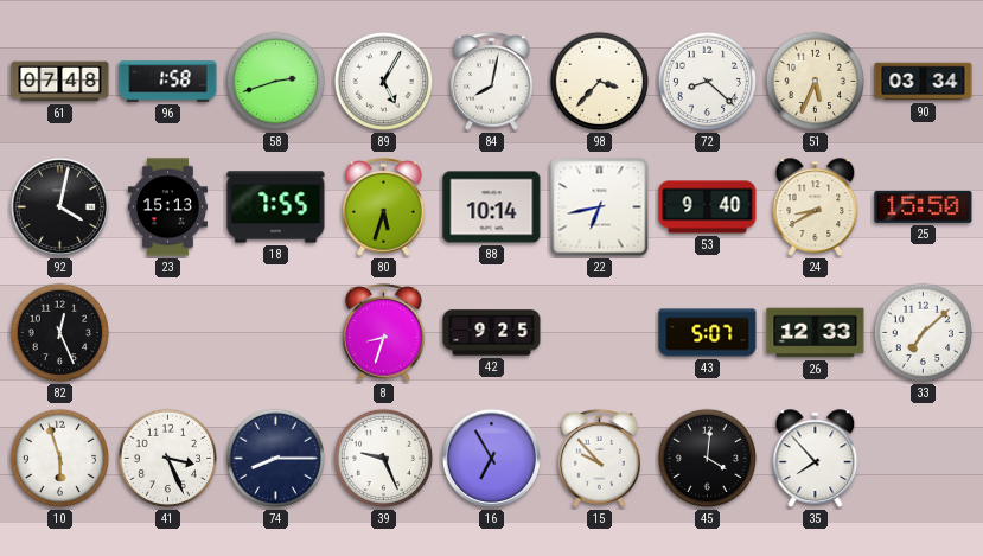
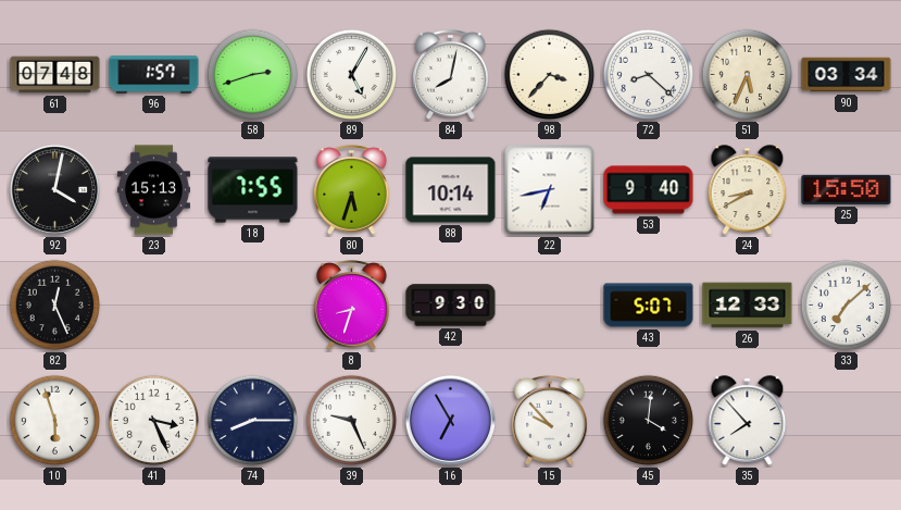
96: 1:58 -> 1:57 (154, 75)
42: 9:25 -> 9:30 (451, 306)
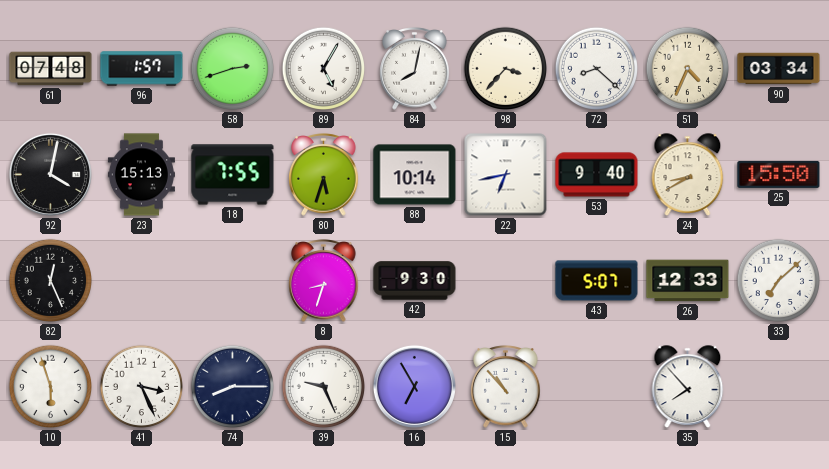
51: 5:34 -> 4:34 (688, 69)
15: 9:53 -> 10:53 (506, 387)
45: 4:01 -> none (649, 421)
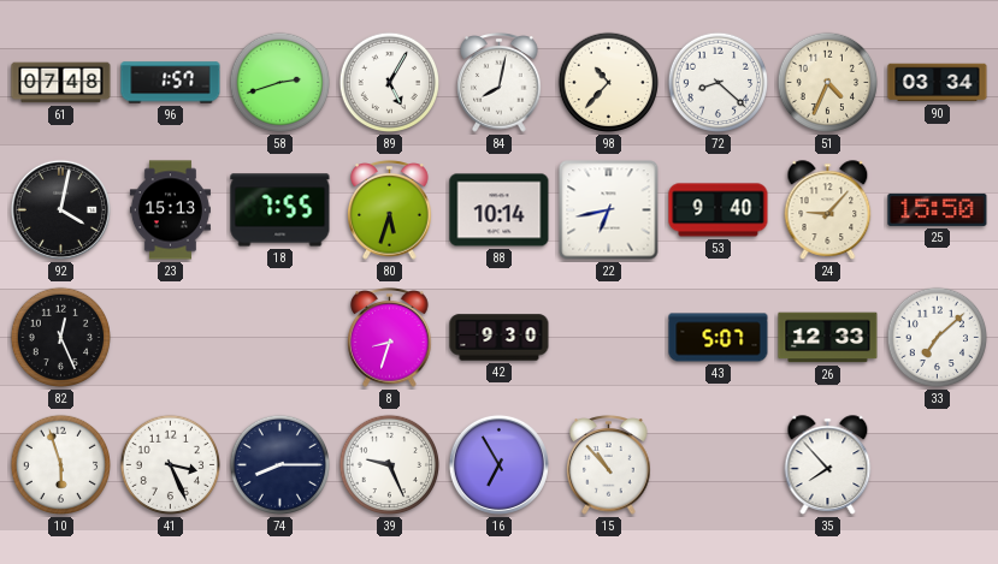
98: 3:37 -> 10:37 (609, 83)
24: 8:40 -> 9:07 (828, 210)
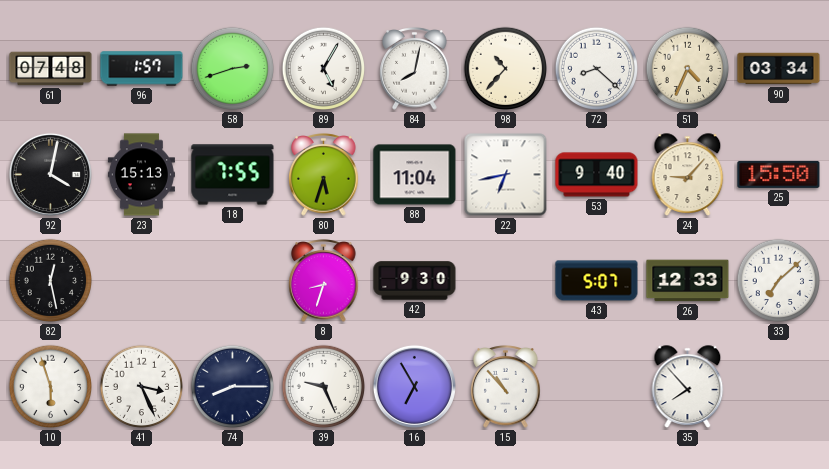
88: 10:14 -> 11:04 (415, 175)
82: 12:26 -> 12:28 (51, 281)
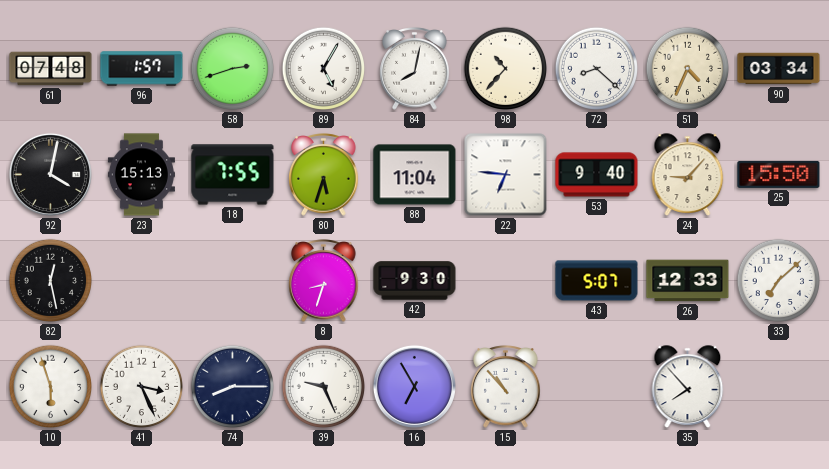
22: 6:43 -> 6:46 (506, 175)
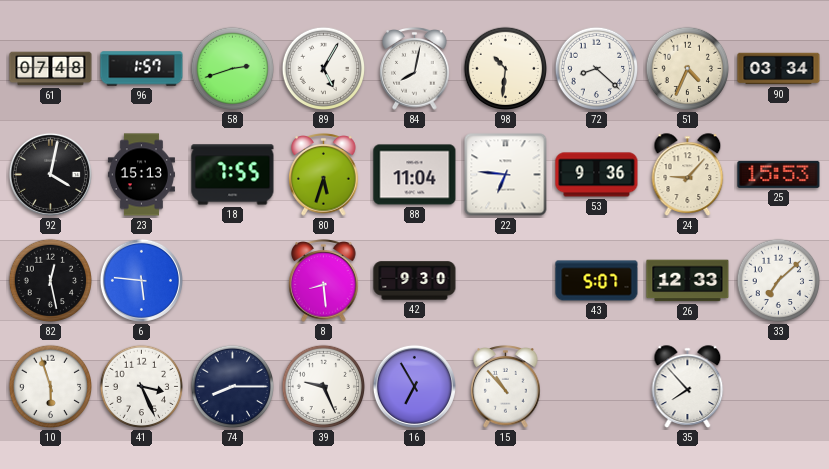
98: 10:37 -> 10:31 (506, 69)
53: 9:40 -> 9:36 (597, 175)
25: 15:50 -> 15:53 (779, 174)
6: none -> 5:46 (141, 280)
8: 8:33 -> 8:29 (324, 281)
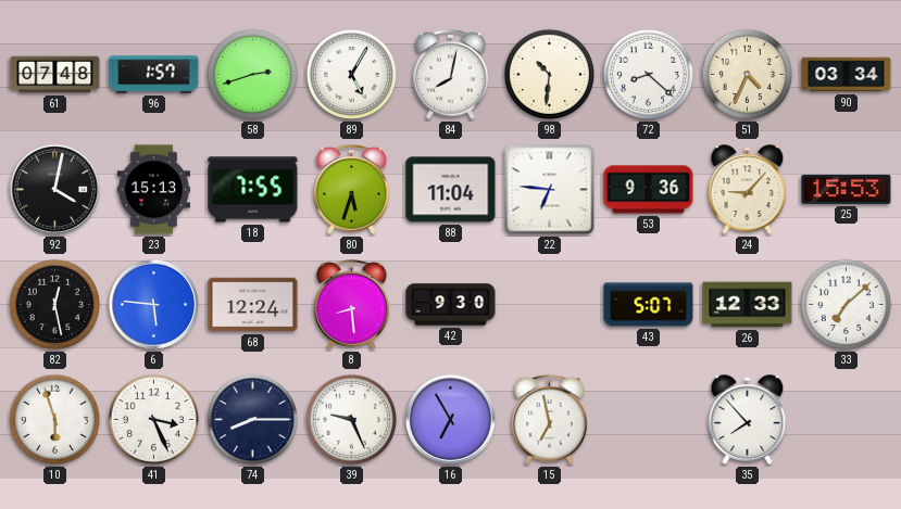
68: none -> 12:24 (253, 305)
15: 10:53 -> 6:58 (550, 420)
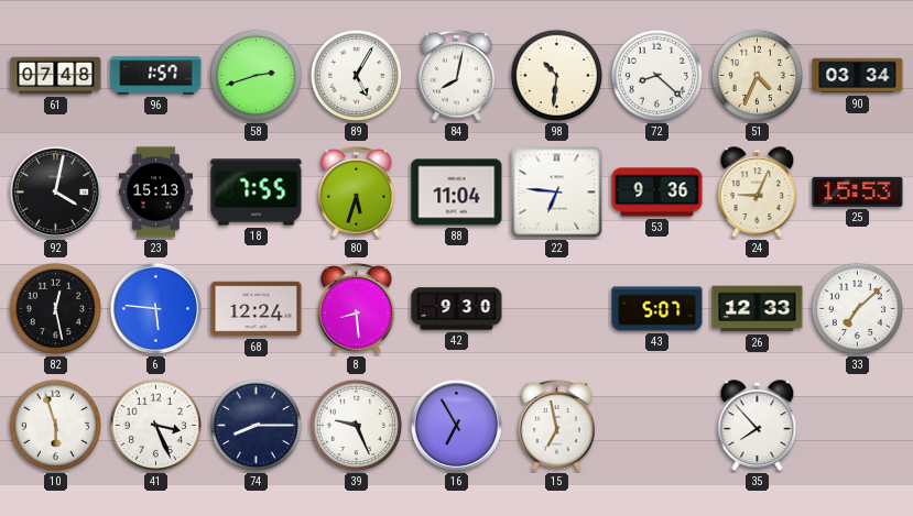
24: 9:07 -> 9:04 (758, 193)
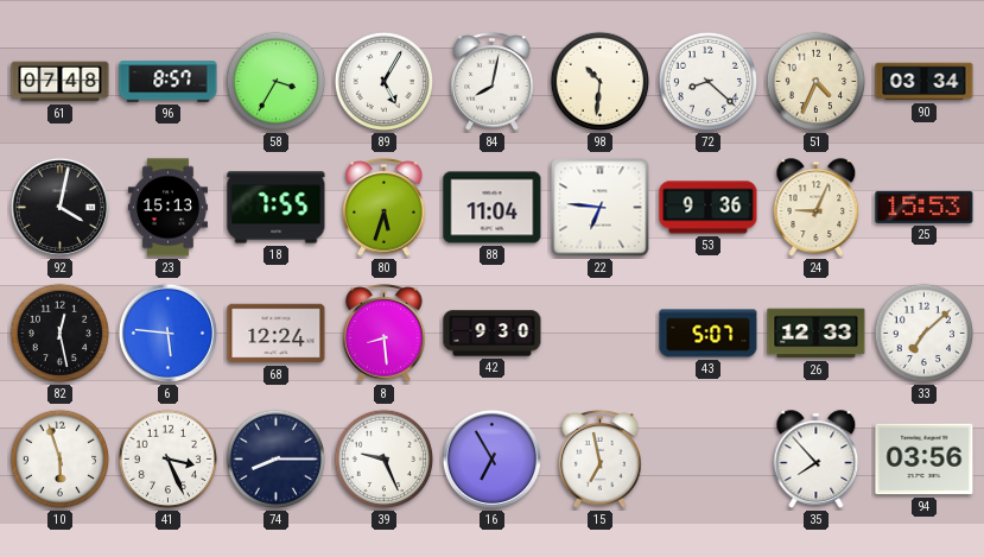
96: 1:57 -> 8:57 (169, 82)
58: 2:42 -> 3:35 (277, 82)
94: none -> 03:56 (925, 460)
